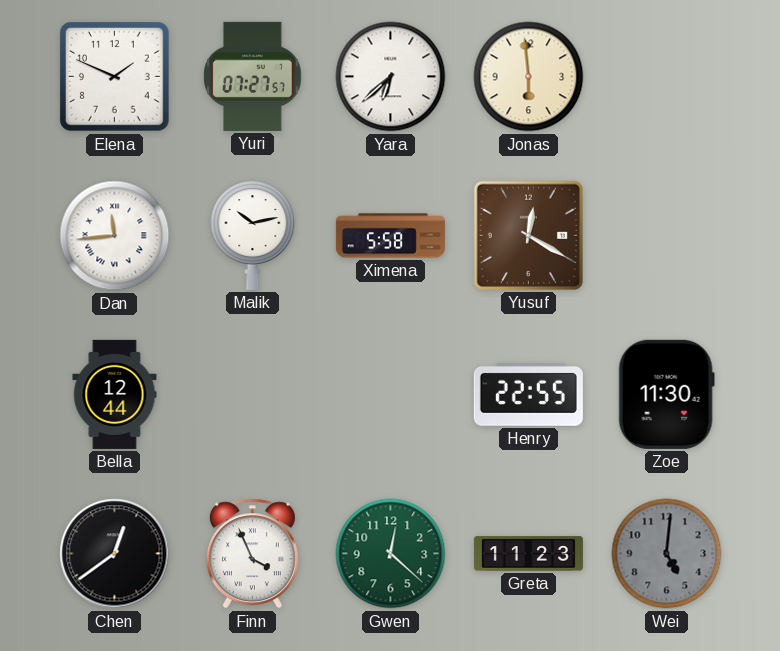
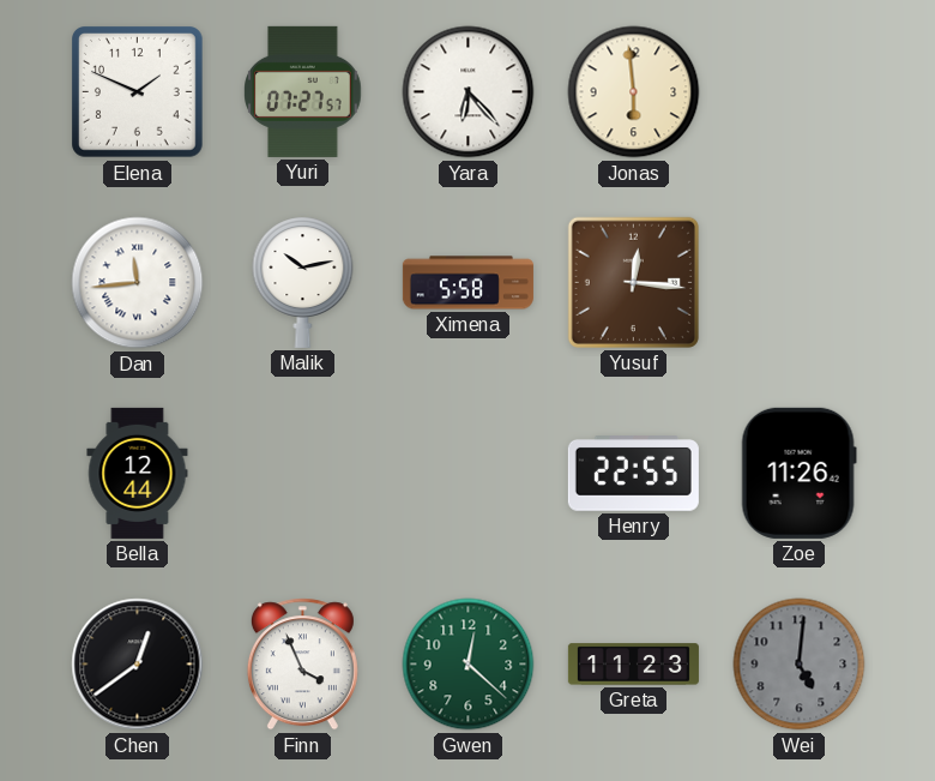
Yara: 6:38 -> 6:23 (469, 92)
Yusuf: 12:20 -> 12:16 (633, 282)
Zoe: 11:30 -> 11:26 (798, 473)
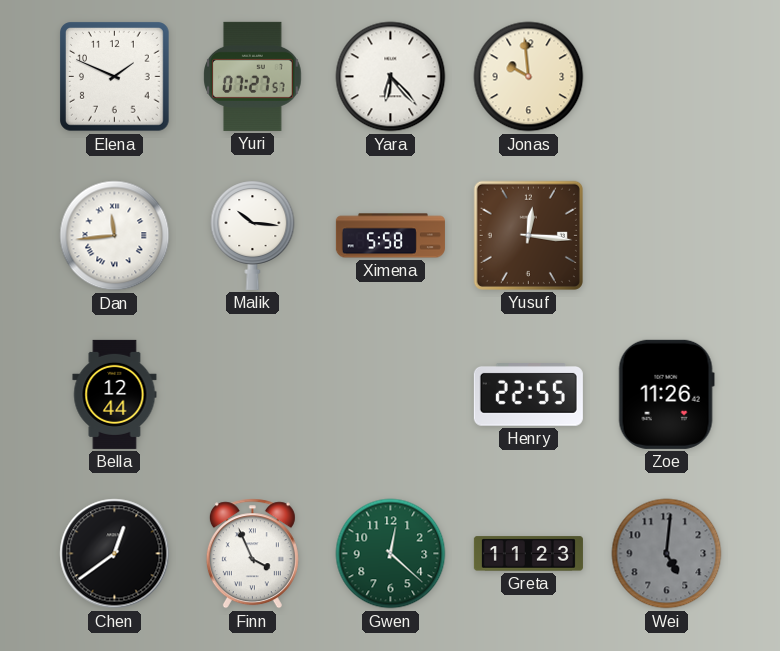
Jonas: 5:59 -> 9:59 (529, 77)
Malik: 10:13 -> 10:16 (253, 235)
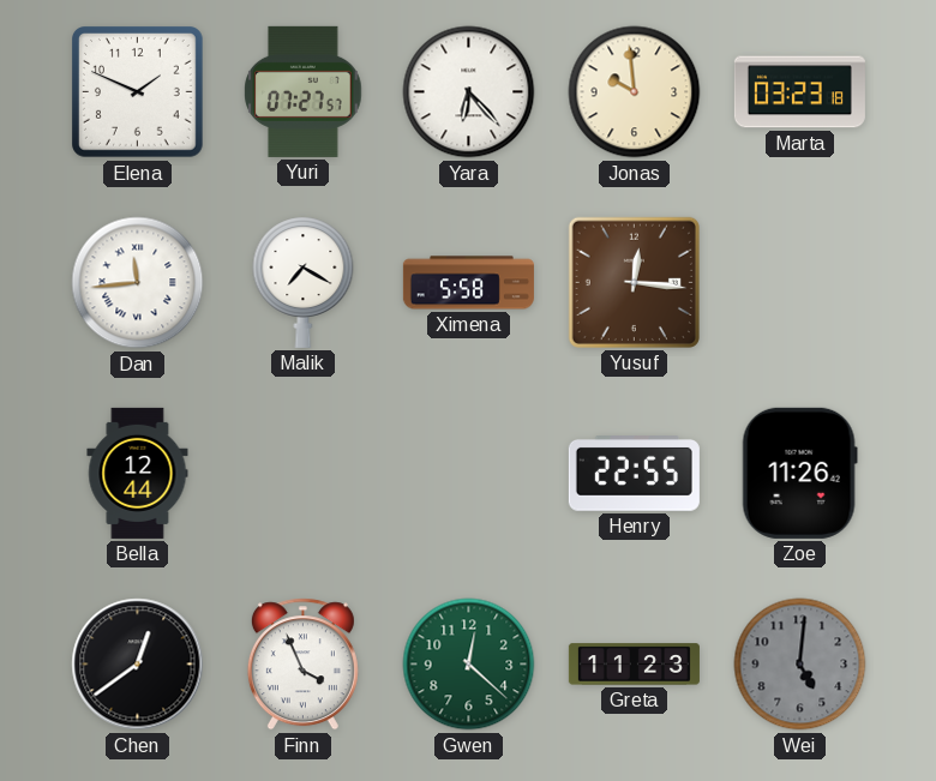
Marta: none -> 03:23 (799, 92)
Malik: 10:16 -> 7:20 (304, 282)
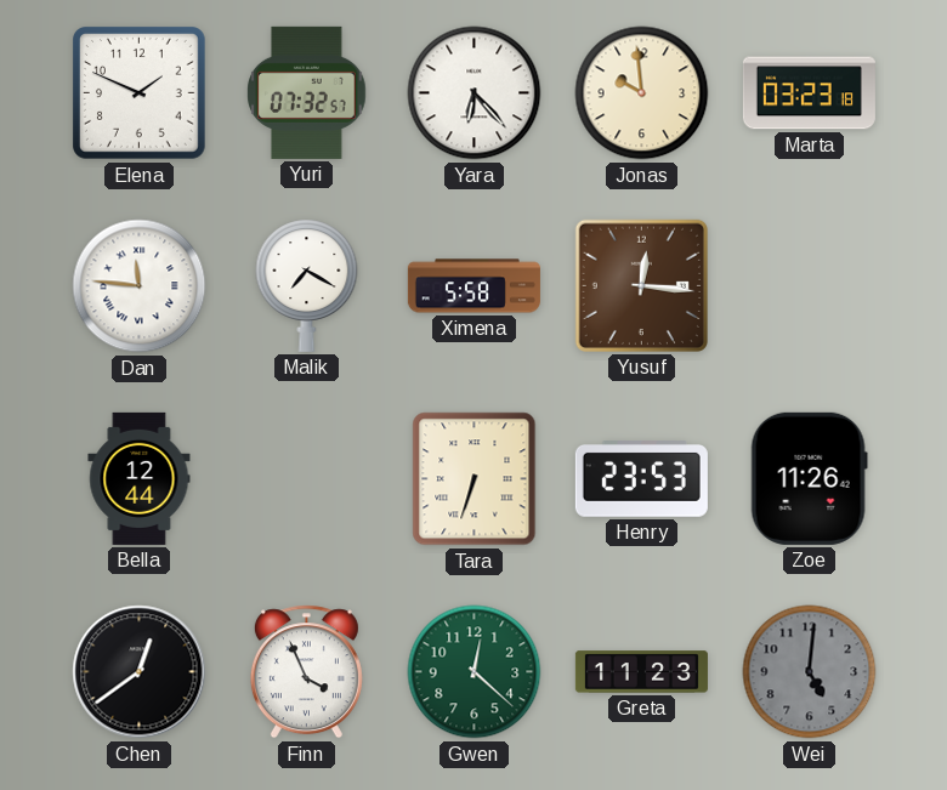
Yuri: 07:27 -> 07:32 (307, 92)
Dan: 11:44 -> 11:46 (140, 286)
Tara: none -> 6:33 (475, 479)
Henry: 22:55 -> 23:53 (641, 479)
